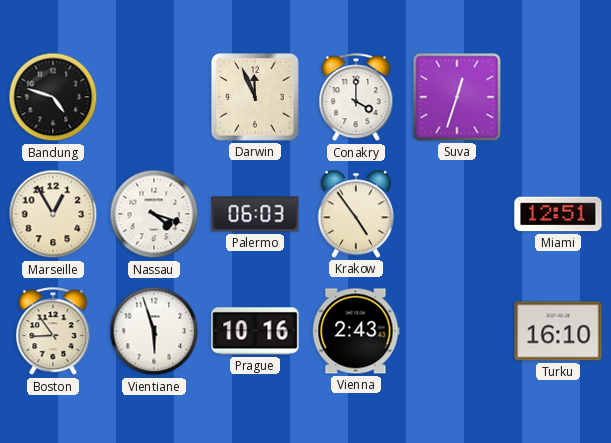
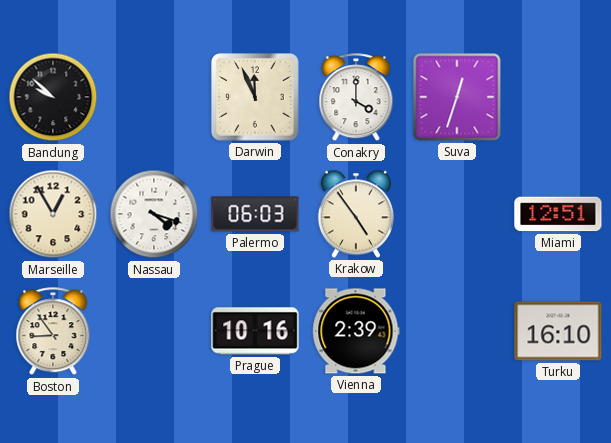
Bandung: 4:48 -> 9:52 (53, 97)
Vientiane: 5:57 -> none (154, 331)
Vienna: 2:43 -> 2:39 (356, 331)
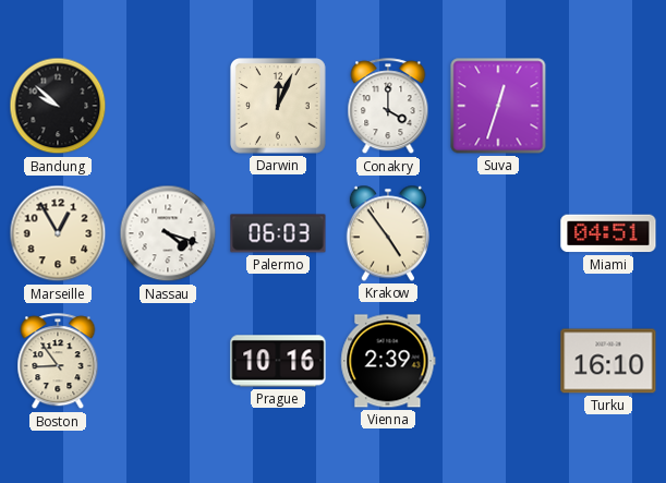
Darwin: 11:56 -> 12:04 (279, 107)
Miami: 12:51 -> 04:51 (608, 233)
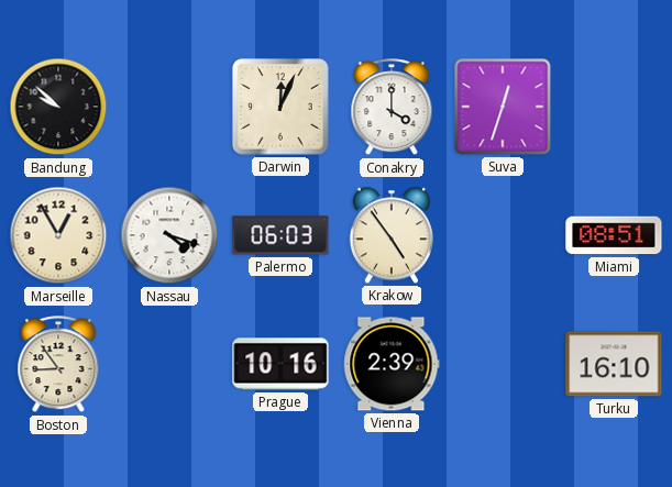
Miami: 04:51 -> 08:51 (614, 235)
